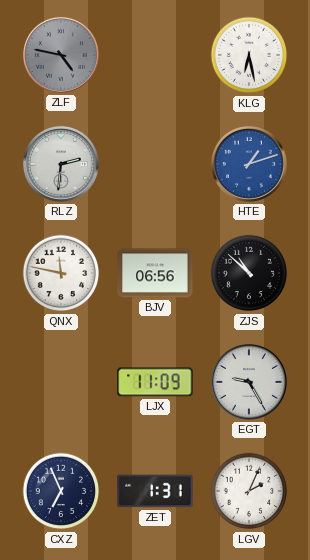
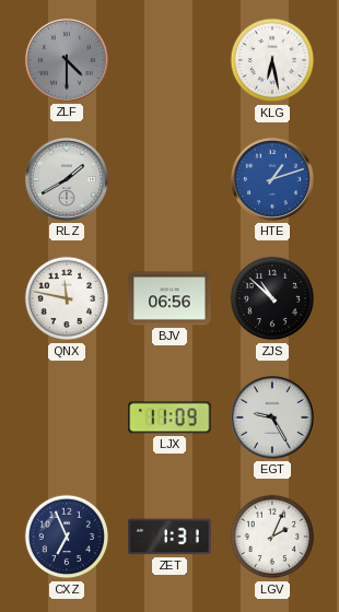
ZLF: 4:47 -> 4:30 (67, 60)
RLZ: 2:31 -> 1:40 (67, 179)
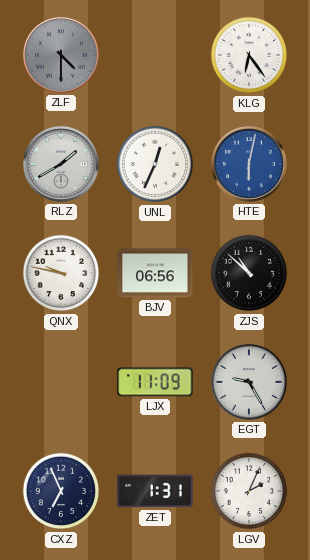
KLG: 6:28 -> 6:24 (249, 55)
UNL: none -> 12:34 (155, 164)
HTE: 1:12 -> 6:02 (249, 164)
QNX: 11:47 -> 9:47 (61, 273)
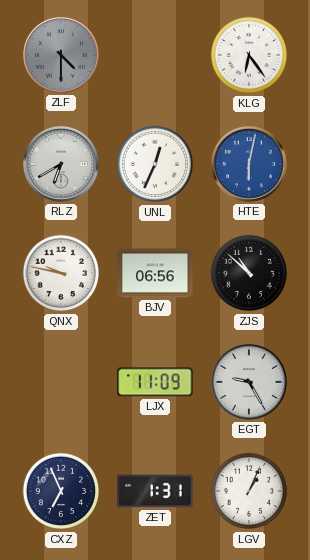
RLZ: 1:40 -> 6:40 (61, 164)
LGV: 2:04 -> 1:04 (249, 491)
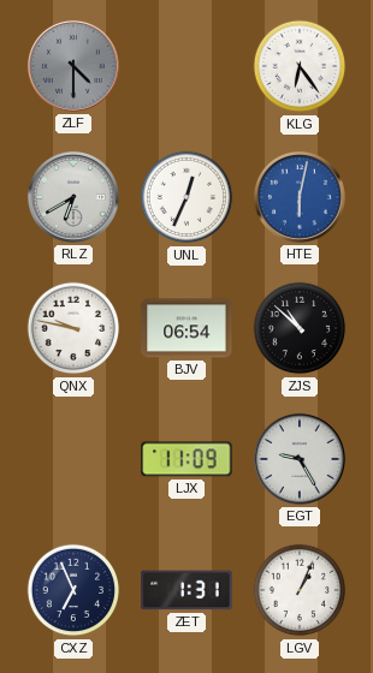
BJV: 06:56 -> 06:54 (186, 328)
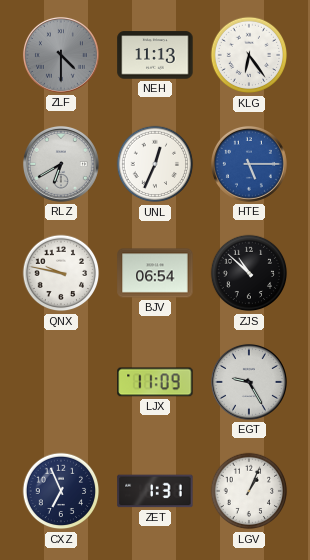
NEH: none -> 11:13 (155, 55)
HTE: 6:02 -> 5:15 (249, 164)
